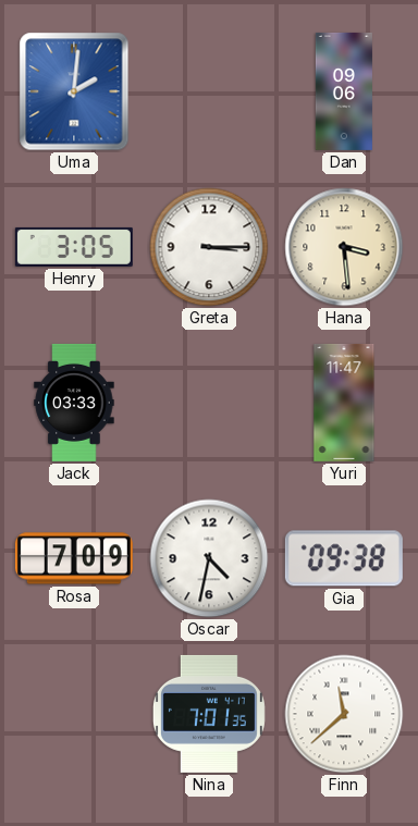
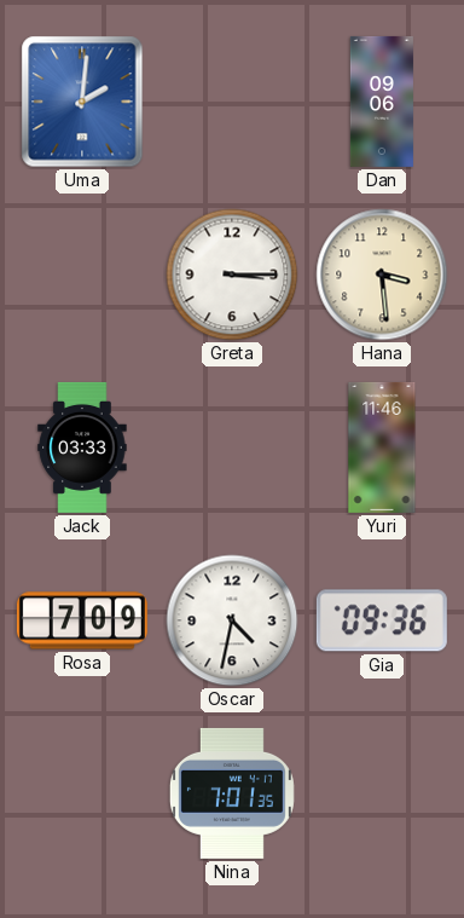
Henry: 3:05 -> none (74, 247)
Yuri: 11:47 -> 11:46 (382, 448)
Gia: 09:38 -> 09:36 (382, 620)
Finn: 11:38 -> none (344, 714)
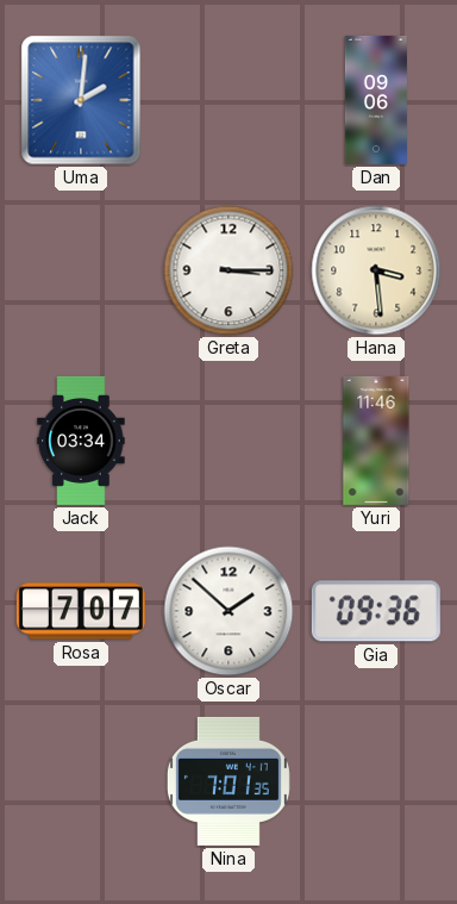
Jack: 03:33 -> 03:34 (81, 441)
Rosa: 7:09 -> 7:07 (81, 611)
Oscar: 4:32 -> 1:52 (228, 611)
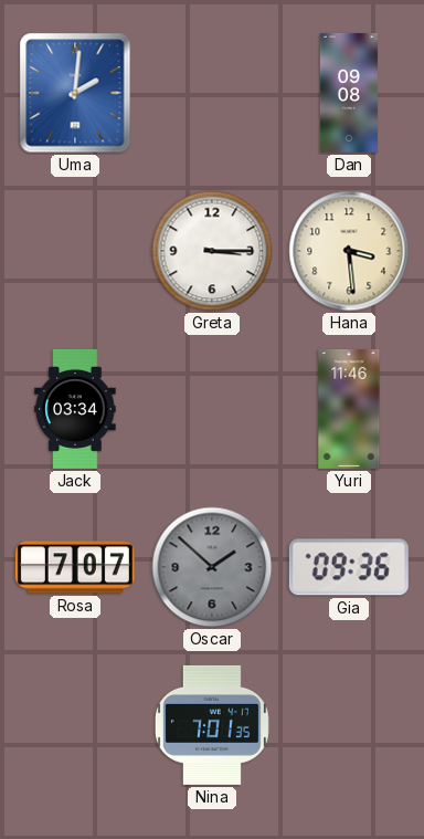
Dan: 09:06 -> 09:08 (349, 93)
Oscar dial: white -> grey (212, 567)
